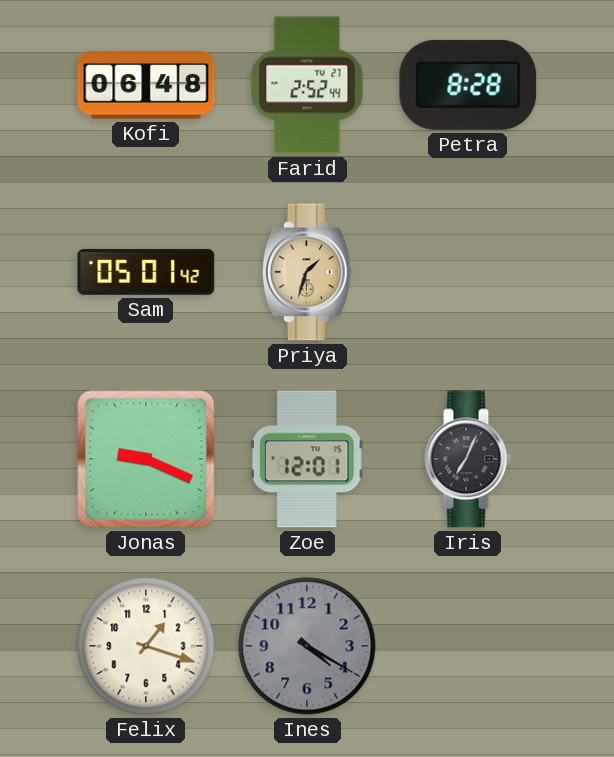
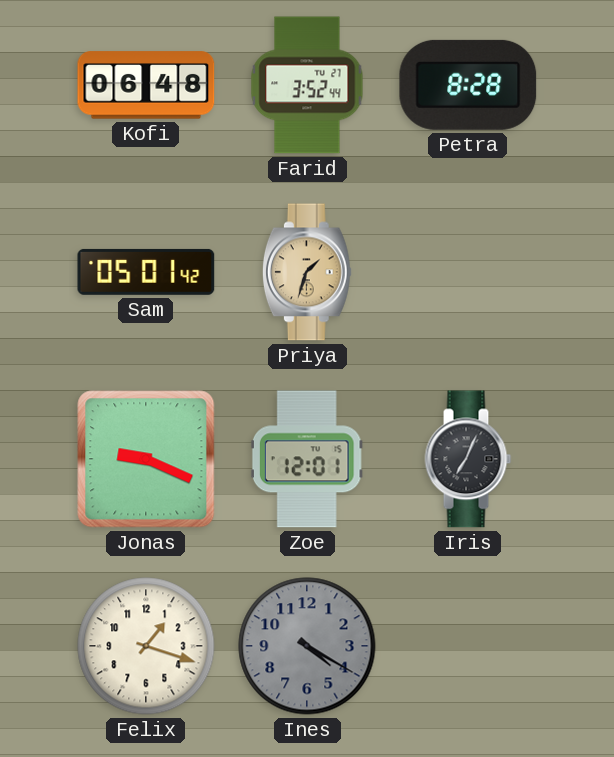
Farid: 2:52 -> 3:52 (307, 85)
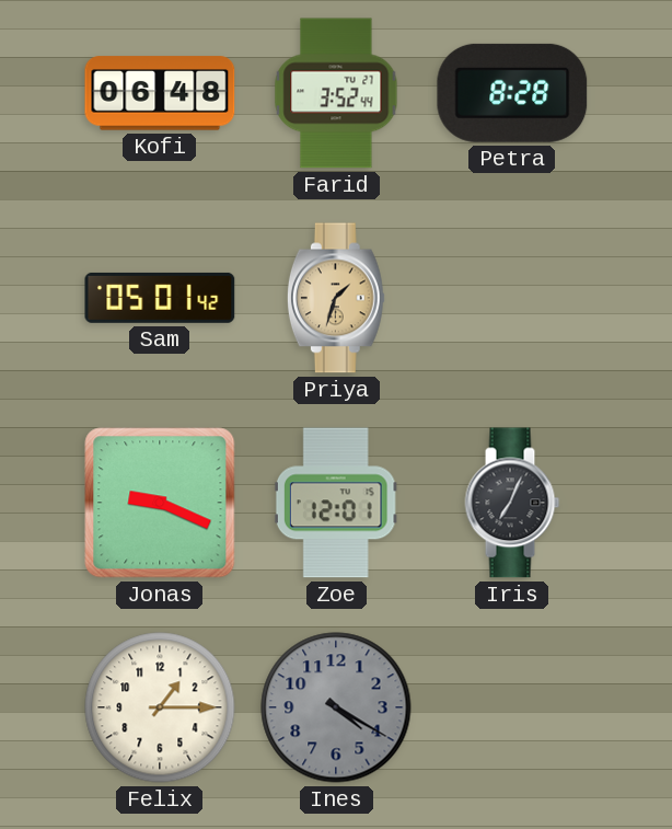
Felix: 1:18 -> 1:15 (160, 707)
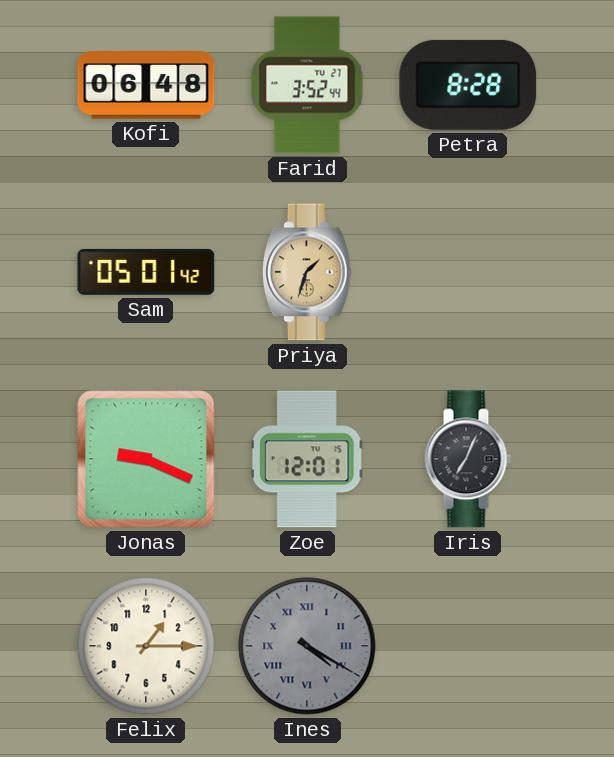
Ines numerals: Arabic -> Roman (307, 646)
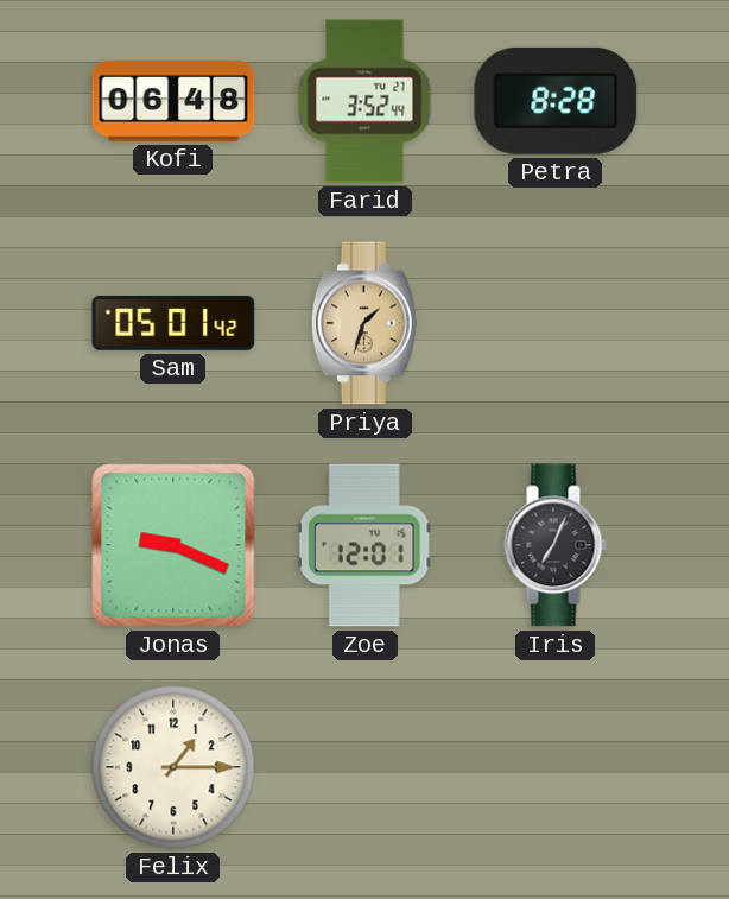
Ines: 4:20 -> none (307, 646)
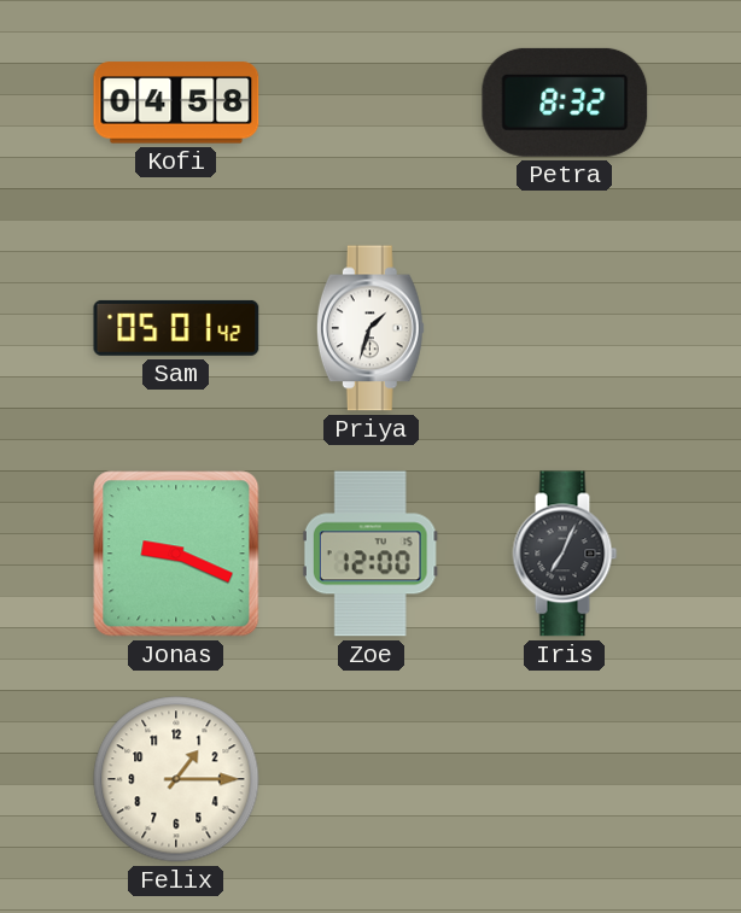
Kofi: 06:48 -> 04:58 (176, 103)
Farid: 3:52 -> none (364, 101)
Petra: 8:28 -> 8:32 (565, 103)
Priya dial: champagne -> white (370, 328)
Zoe: 12:01 -> 12:00 (370, 554)
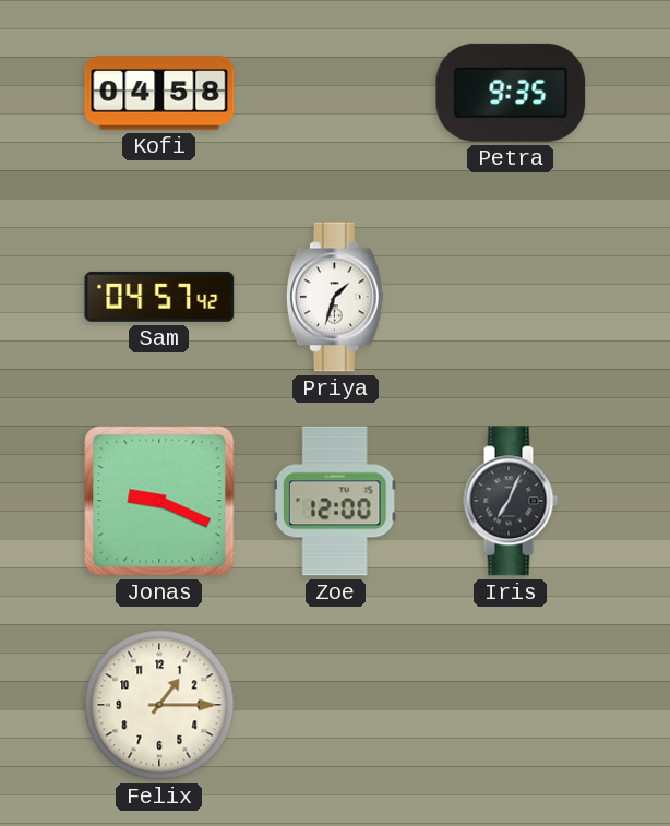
Petra: 8:32 -> 9:35 (511, 93)
Sam: 05:01 -> 04:57 (159, 297)
